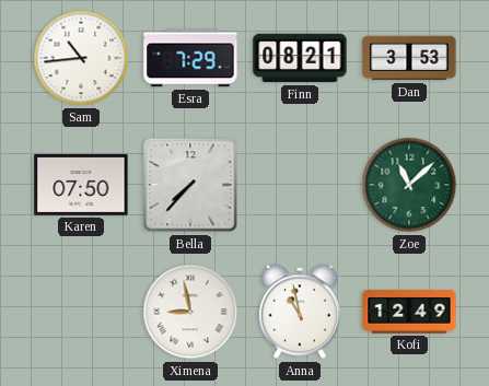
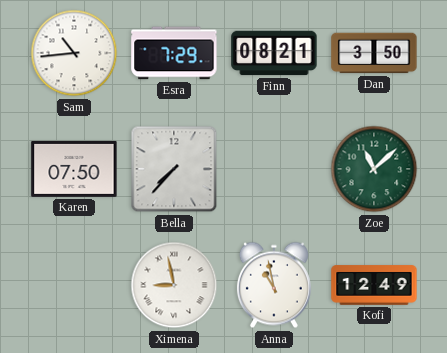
Dan: 3:53 -> 3:50 (374, 53)
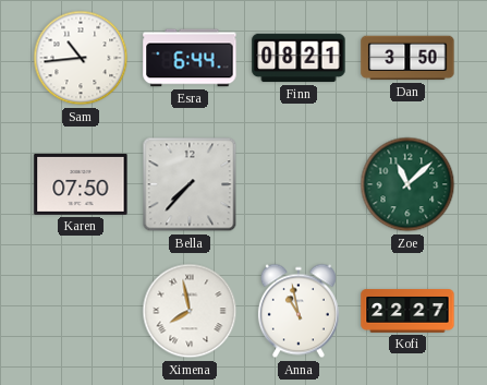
Esra: 7:29 -> 6:44 (190, 58)
Ximena: 8:58 -> 7:58 (190, 311)
Kofi: 12:49 -> 22:27 (407, 311)
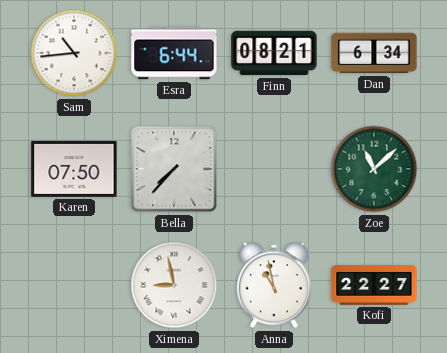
Dan: 3:50 -> 6:34 (374, 53)
Ximena: 7:58 -> 8:58 (174, 285)
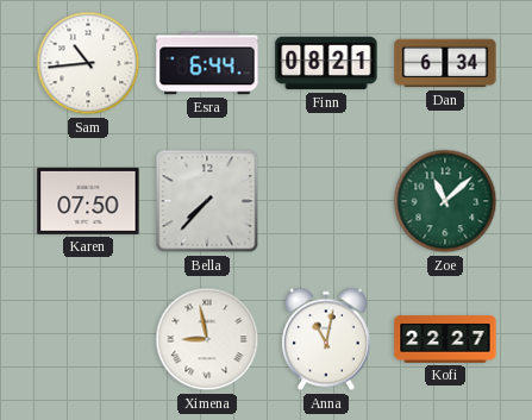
Anna: 10:58 -> 11:02 (326, 339)
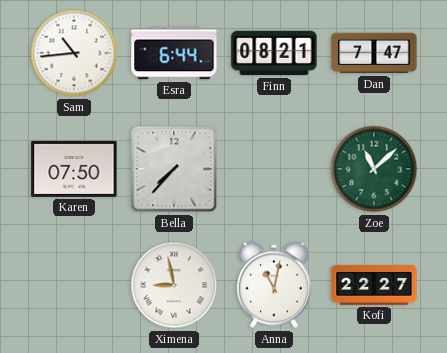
Dan: 6:34 -> 7:47 (374, 53)
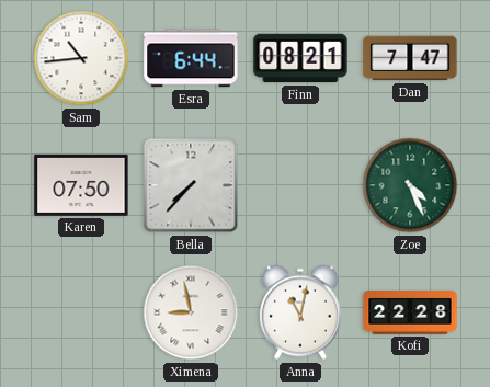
Zoe: 11:08 -> 4:26 (410, 185)
Kofi: 22:27 -> 22:28 (410, 312)
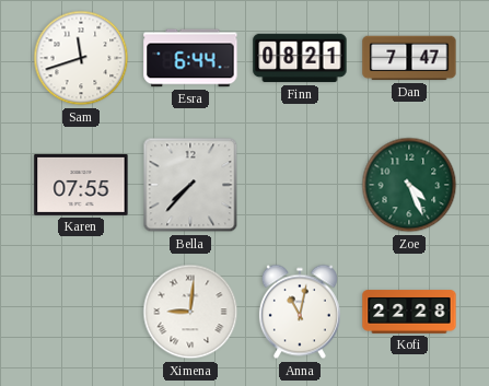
Sam: 10:44 -> 11:42 (81, 58)
Karen: 07:50 -> 07:55 (81, 185)
Ximena: 8:58 -> 9:01 (190, 312)
